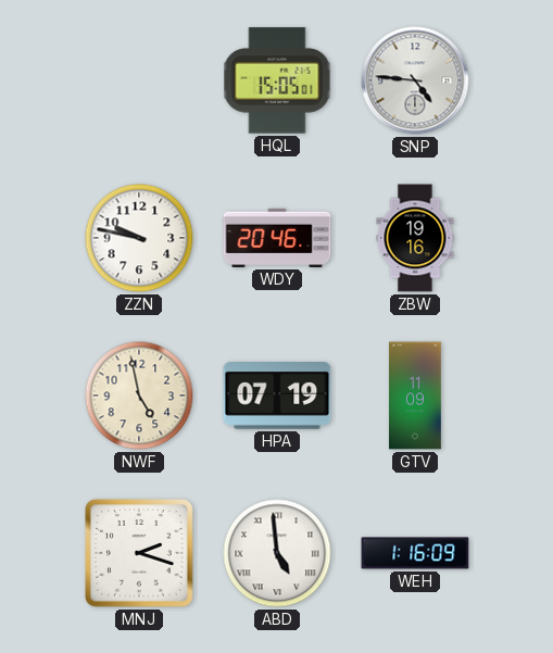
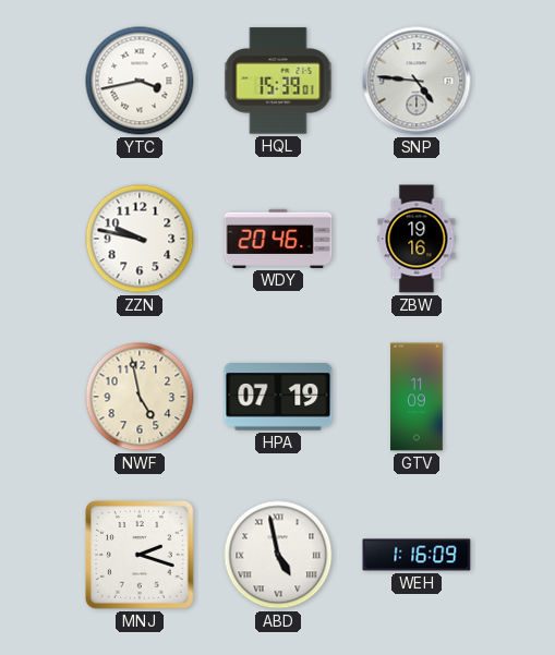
YTC: none -> 3:43 (140, 81)
HQL: 15:05 -> 15:39 (278, 81)
ABD: 4:59 -> 4:58 (278, 555)
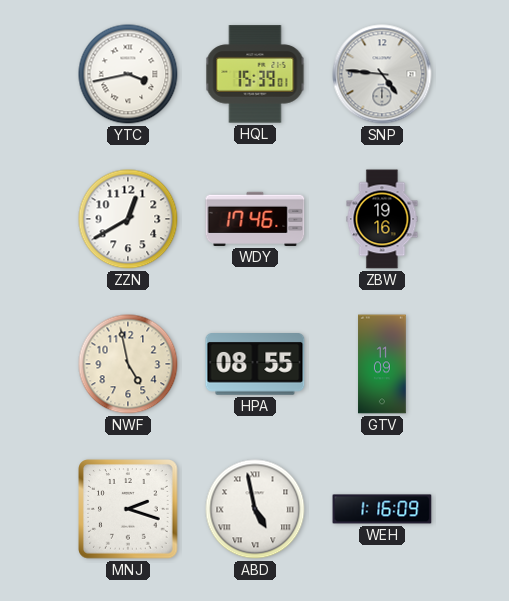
ZZN: 9:47 -> 12:40 (128, 219)
WDY: 20:46 -> 17:46 (255, 219)
HPA: 07:19 -> 08:55 (255, 365)
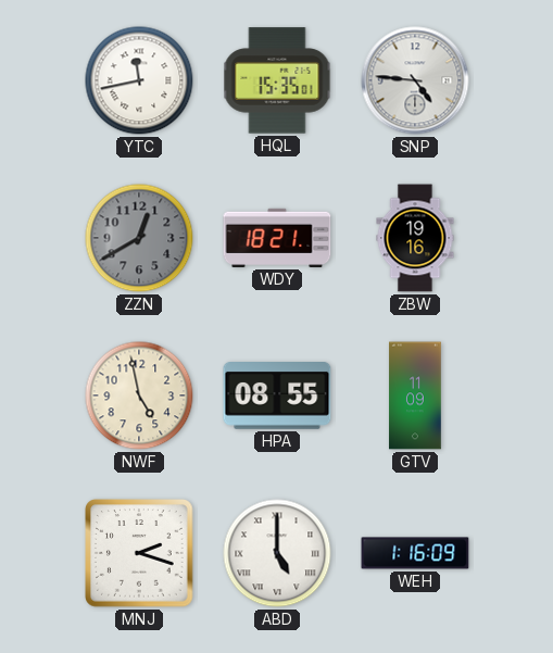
YTC: 3:43 -> 11:43 (139, 80)
HQL: 15:39 -> 15:35 (277, 80)
ZZN dial: white -> grey (139, 238)
WDY: 17:46 -> 18:21 (277, 238)
ABD: 4:58 -> 5:00 (277, 553)
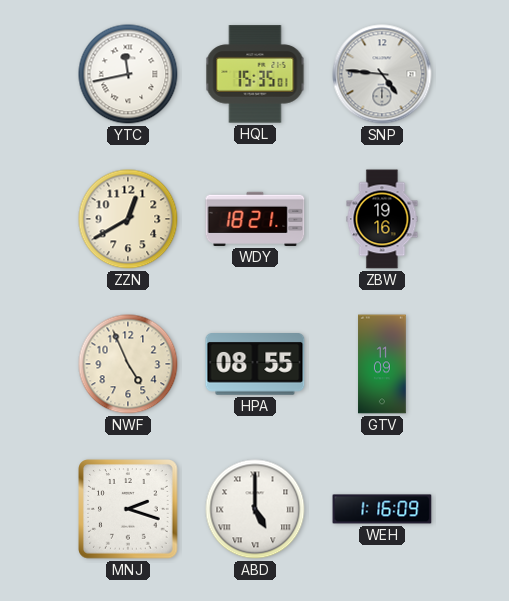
ZZN dial: grey -> cream (128, 219)
NWF: 4:58 -> 4:56 (128, 364)
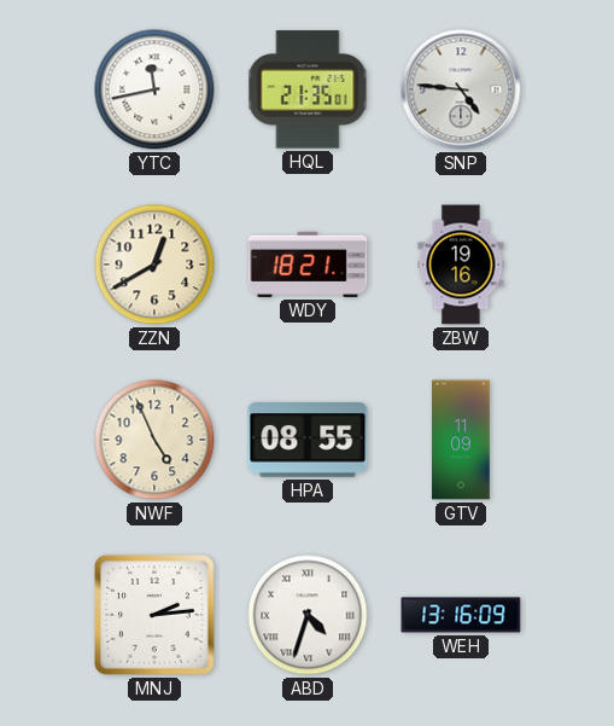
HQL: 15:35 -> 21:35 (308, 89)
MNJ: 2:18 -> 2:14 (154, 615)
ABD: 5:00 -> 4:33 (308, 615)
WEH: 1:16 -> 13:16 (461, 615)
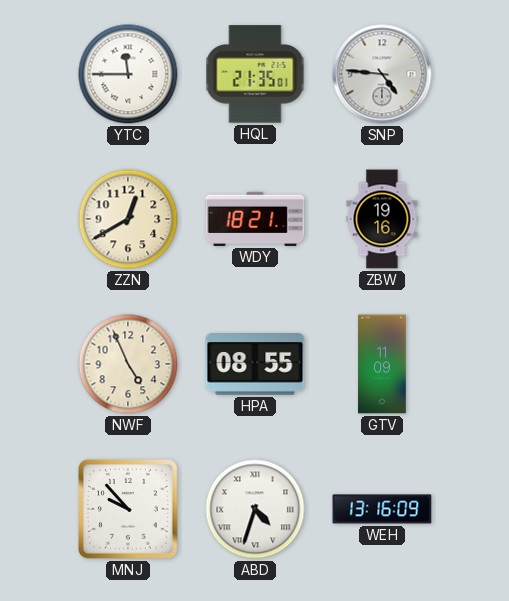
YTC: 11:43 -> 11:45 (128, 74)
MNJ: 2:14 -> 9:53 (128, 509)
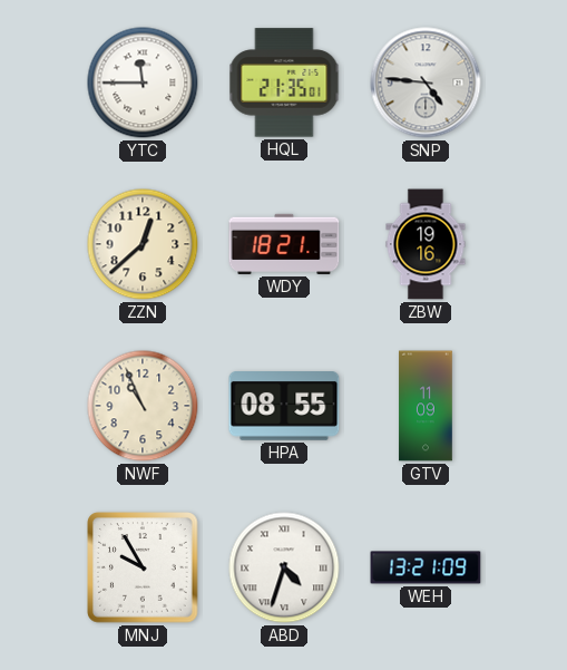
ZZN: 12:40 -> 12:38 (143, 244)
NWF: 4:56 -> 10:56 (143, 406)
MNJ: 9:53 -> 9:55 (143, 567)
WEH: 13:16 -> 13:21 (426, 567)
